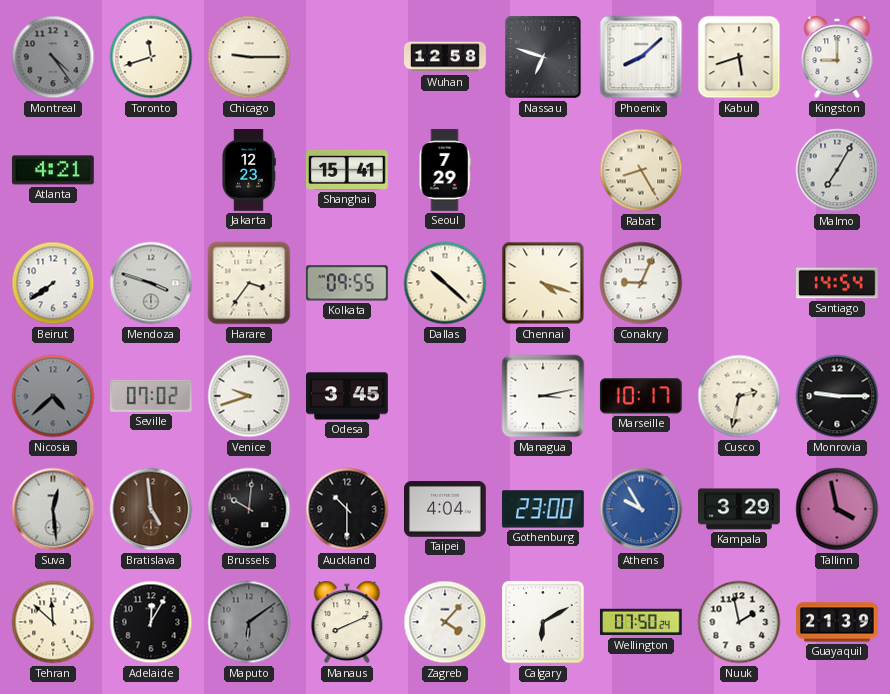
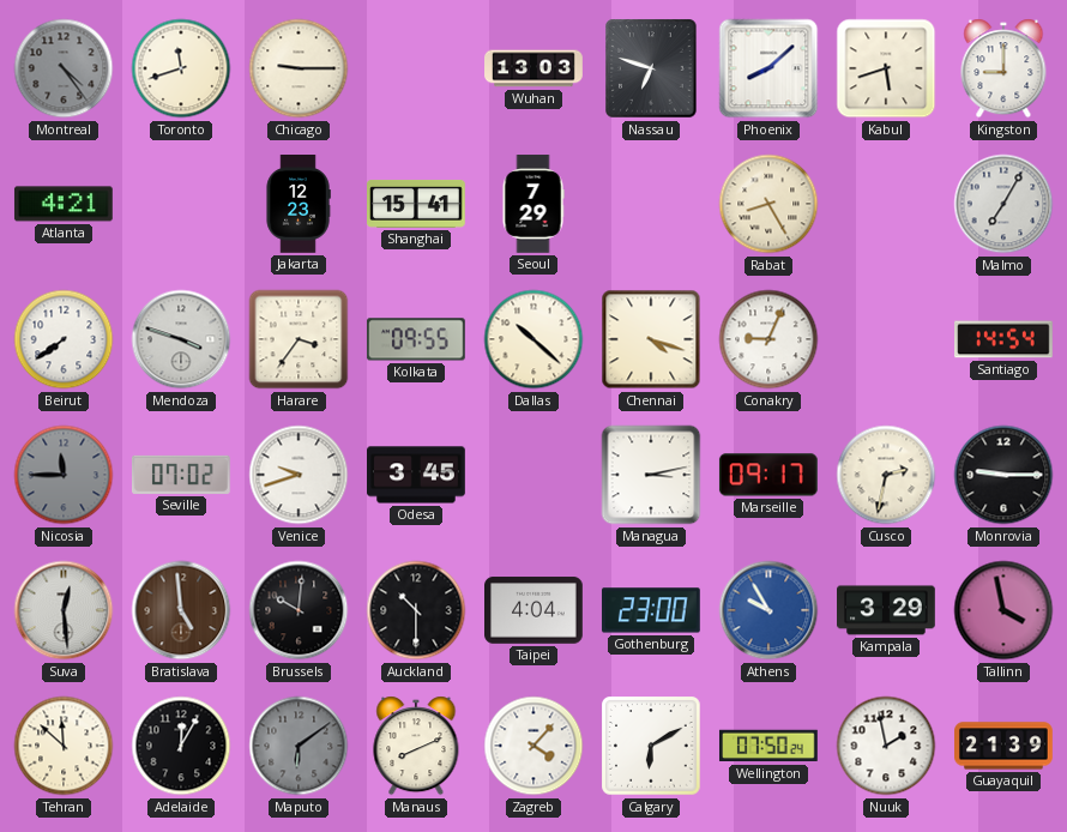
Wuhan: 12:58 -> 13:03 (533, 68)
Nicosia: 4:38 -> 11:45 (64, 475)
Marseille: 10:17 -> 09:17 (768, 475)
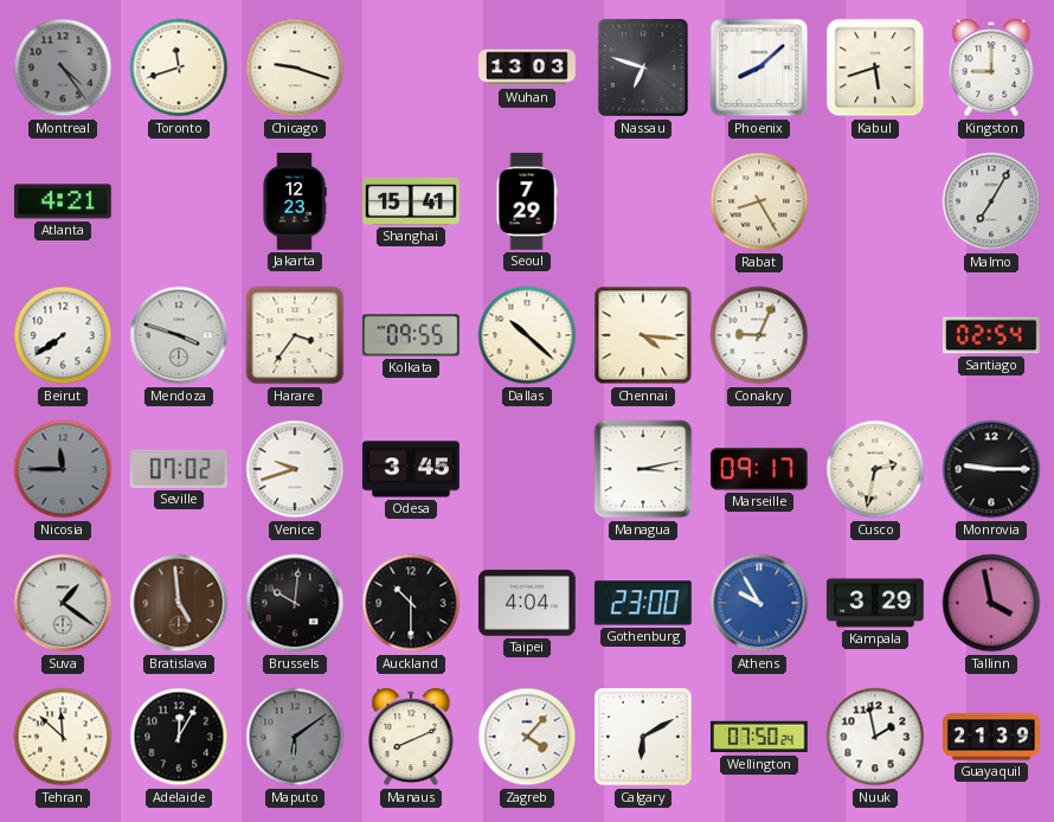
Chicago: 9:15 -> 9:18 (295, 68)
Chennai: 4:18 -> 4:16 (643, 335)
Santiago: 14:54 -> 02:54 (992, 335)
Suva: 12:29 -> 1:21 (63, 603)
